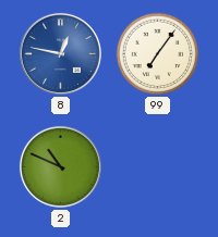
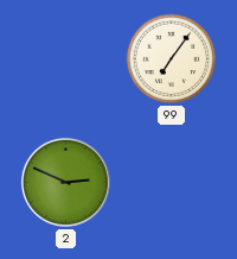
8: 12:47 -> none (60, 53)
2: 10:49 -> 2:49 (65, 182)
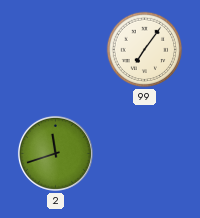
2: 2:49 -> 11:42 (55, 153)
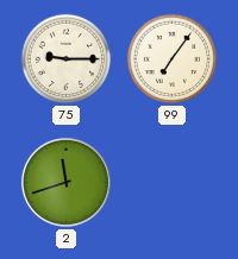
75: none -> 9:15 (67, 59)
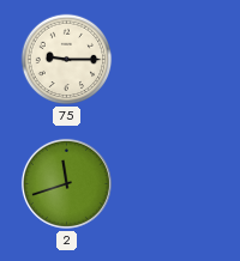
99: 7:06 -> none (173, 59)
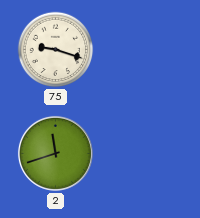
75: 9:15 -> 9:18 (56, 50)
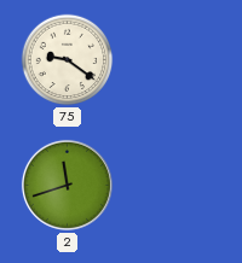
75: 9:18 -> 9:21 (68, 60)
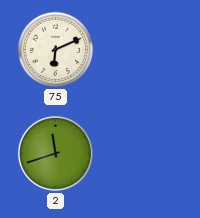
75: 9:21 -> 6:11 (56, 50)
